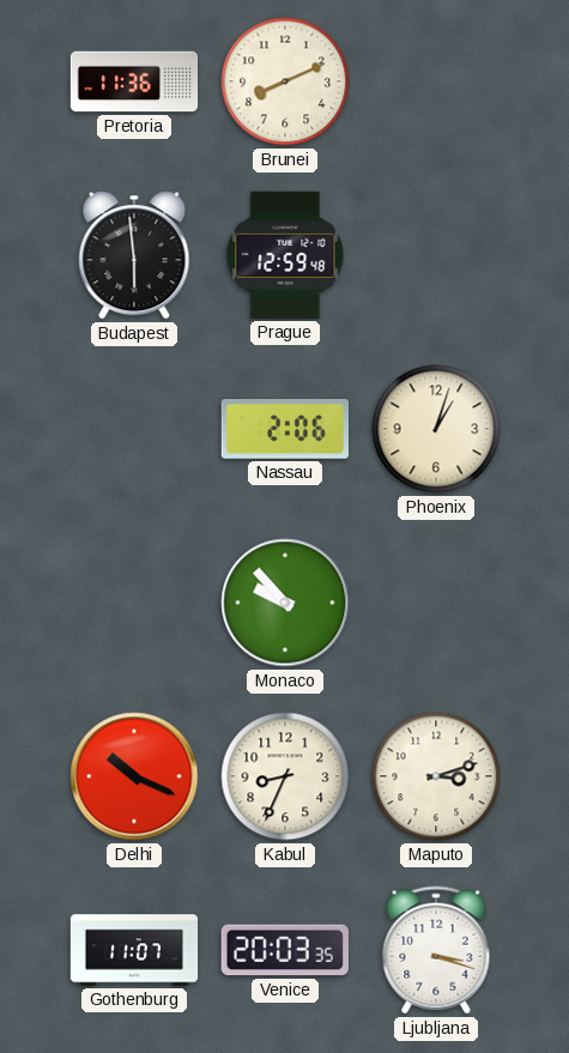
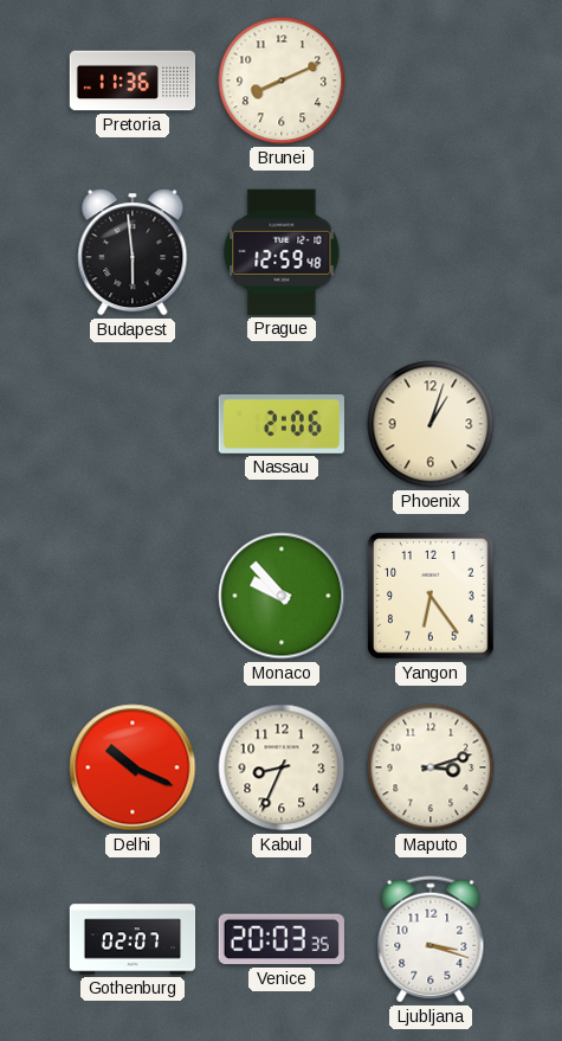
Yangon: none -> 6:24 (432, 597)
Gothenburg: 11:07 -> 02:07 (133, 939)
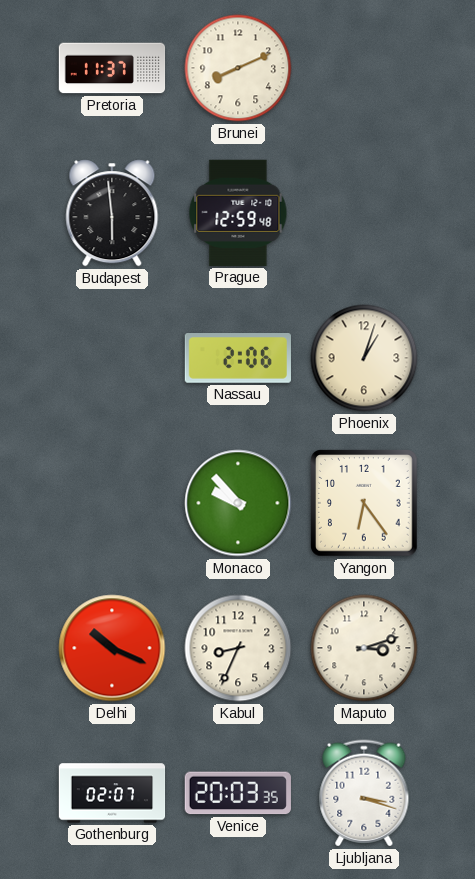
Pretoria: 11:36 -> 11:37 (112, 68)
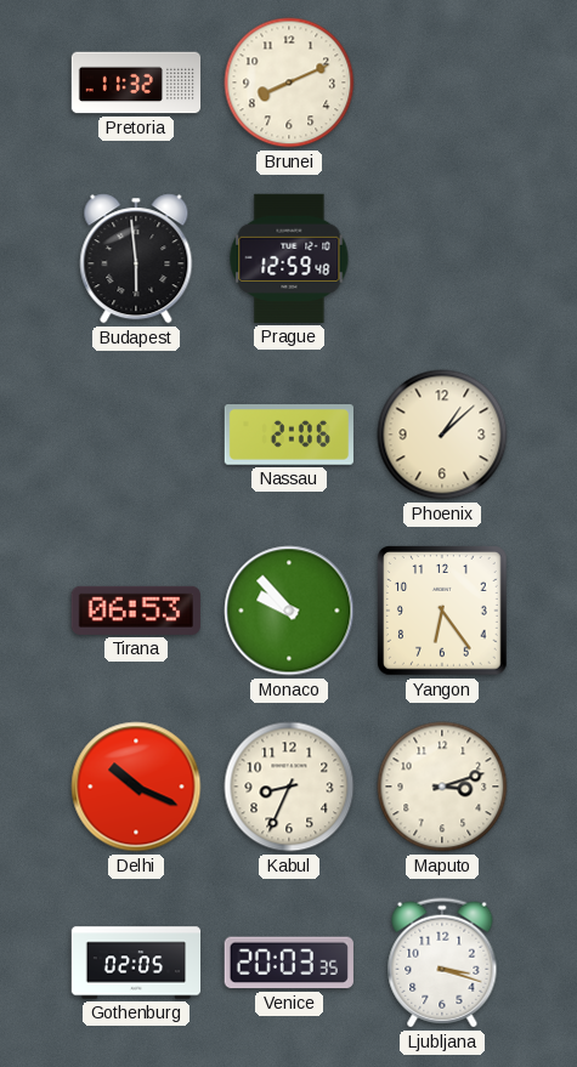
Pretoria: 11:37 -> 11:32 (136, 83)
Phoenix: 1:03 -> 1:08 (442, 435)
Tirana: none -> 06:53 (136, 611)
Gothenburg: 02:07 -> 02:05 (136, 963)
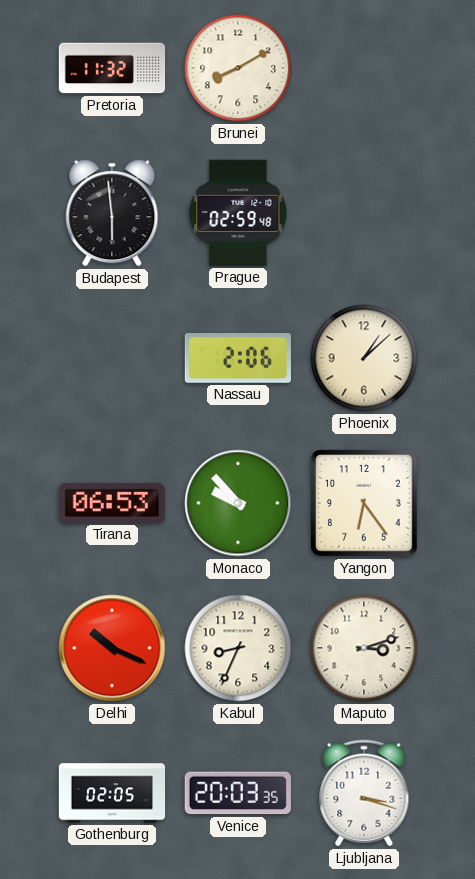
Brunei: 8:11 -> 8:10 (238, 68)
Prague: 12:59 -> 02:59 (238, 213)
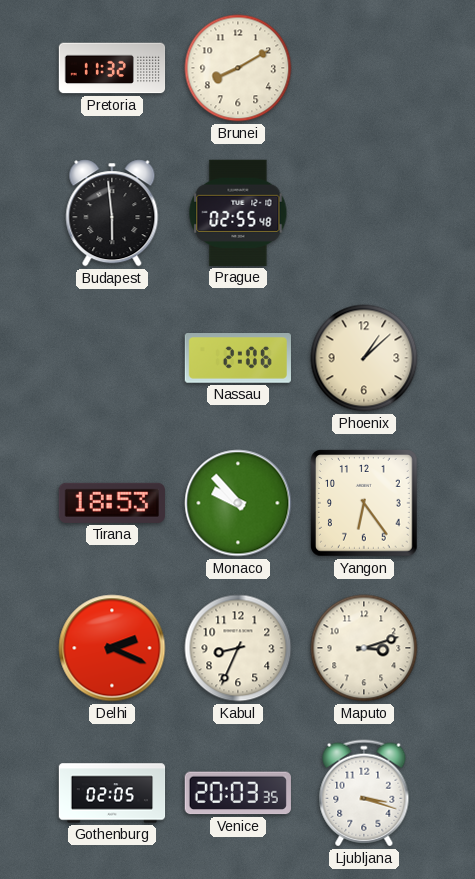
Prague: 02:59 -> 02:55 (238, 213)
Tirana: 06:53 -> 18:53 (112, 503)
Delhi: 10:19 -> 2:19 (112, 648)
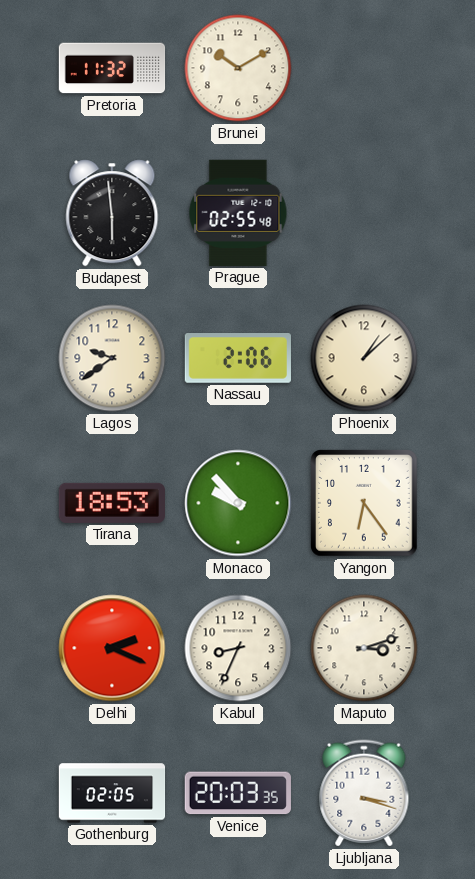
Brunei: 8:10 -> 10:10 (238, 68)
Lagos: none -> 9:39 (112, 358)
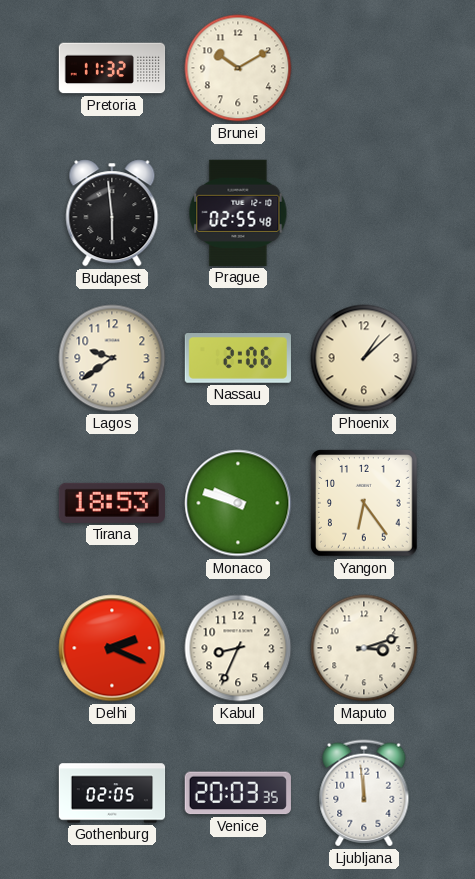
Monaco: 9:53 -> 9:48 (238, 503)
Ljubljana: 3:18 -> 11:59 (364, 793)
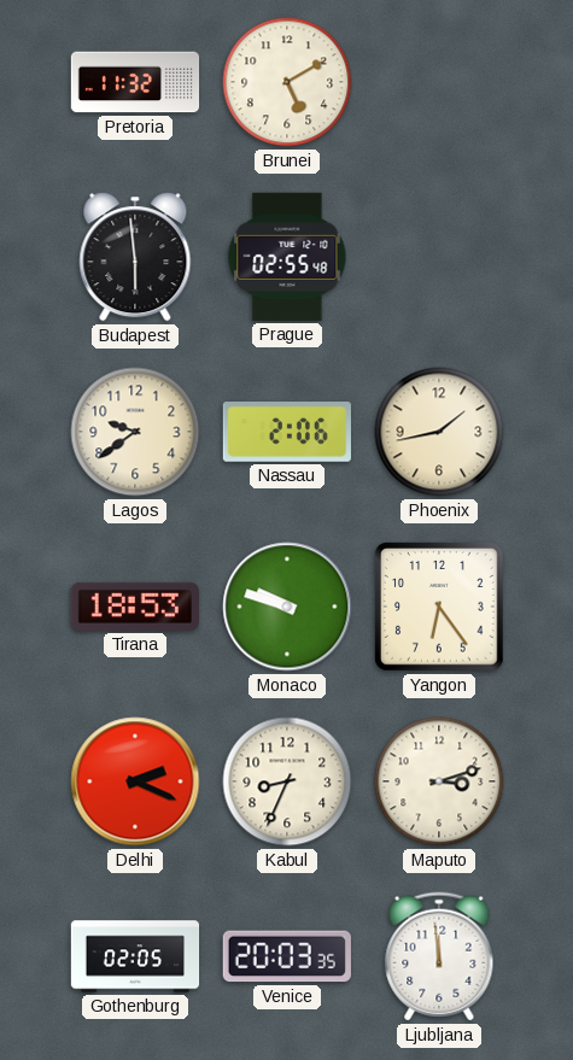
Brunei: 10:10 -> 5:10 (287, 82)
Phoenix: 1:08 -> 1:43 (439, 432)
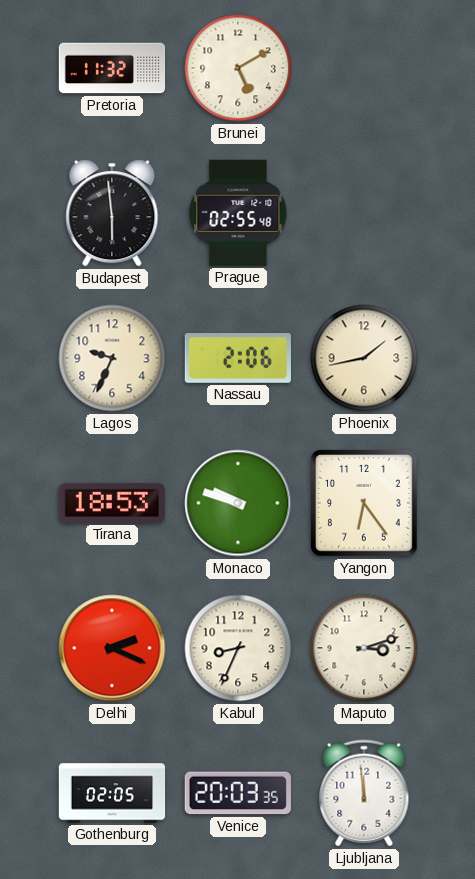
Lagos: 9:39 -> 9:34 (112, 358)
